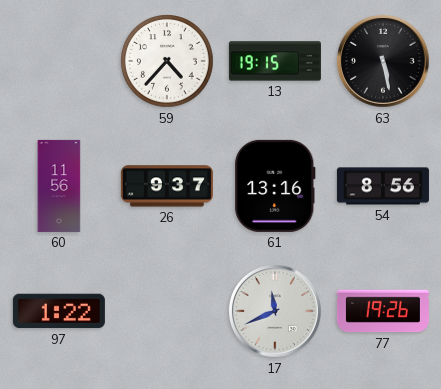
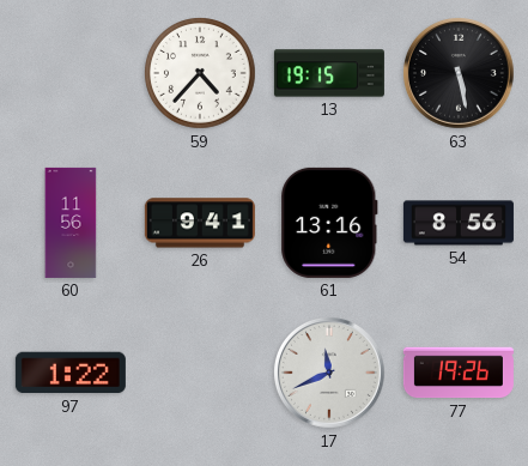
26: 9:37 -> 9:41 (200, 223)
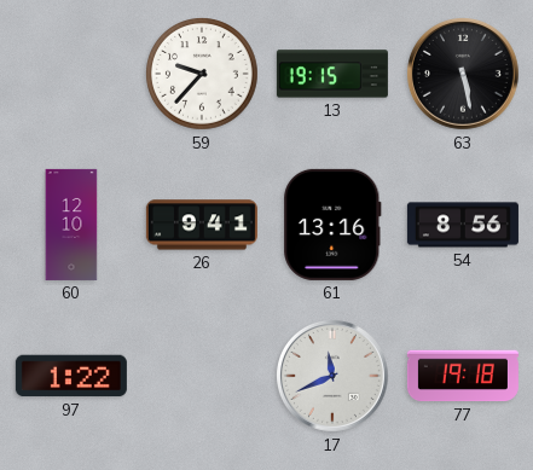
59: 4:37 -> 9:37 (202, 74)
60: 11:56 -> 12:10 (71, 225)
77: 19:26 -> 19:18 (463, 376)
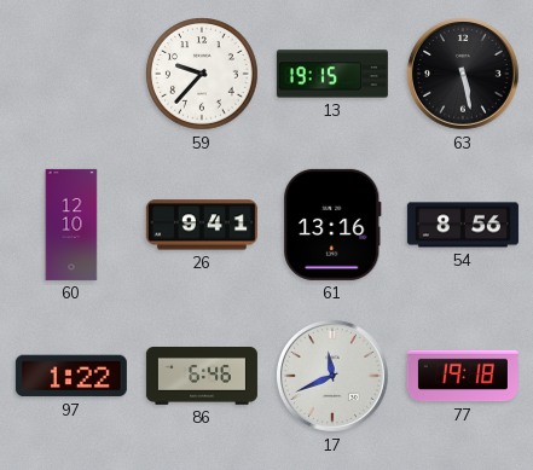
86: none -> 6:46 (202, 376)
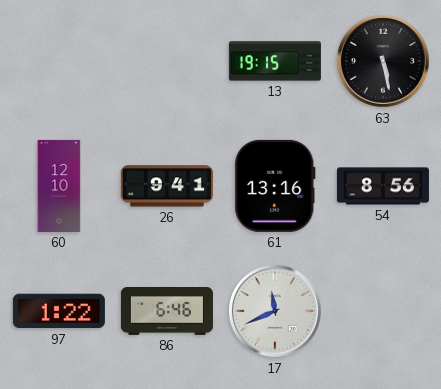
59: 9:37 -> none (202, 74)
77: 19:18 -> none (463, 376)
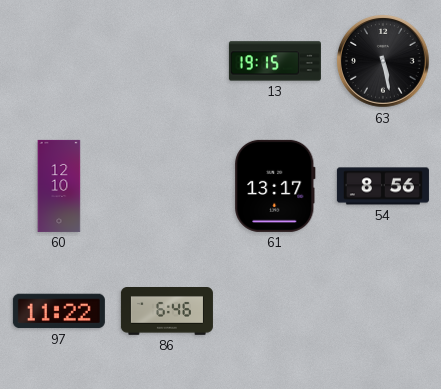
26: 9:41 -> none (167, 186)
61: 13:16 -> 13:17 (275, 186)
97: 1:22 -> 11:22 (59, 311)
17: 11:41 -> none (276, 312)
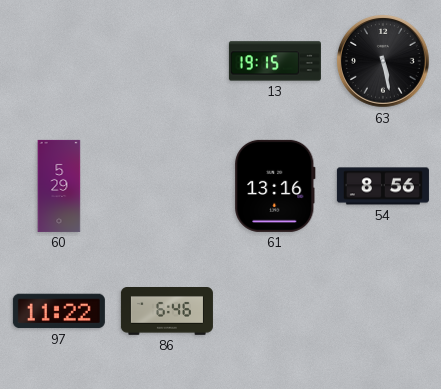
60: 12:10 -> 5:29 (59, 186)
61: 13:17 -> 13:16 (275, 186)
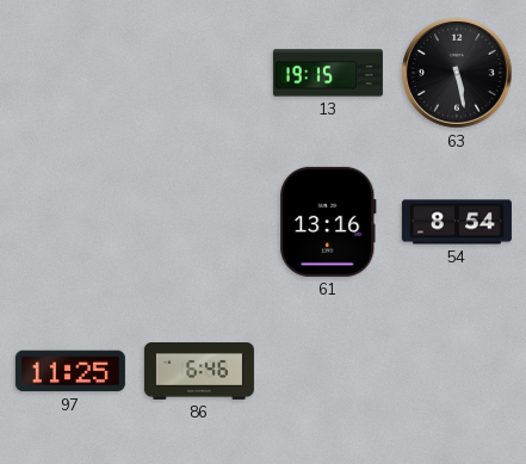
60: 5:29 -> none (59, 186)
54: 8:56 -> 8:54 (457, 222)
97: 11:22 -> 11:25 (70, 371)
